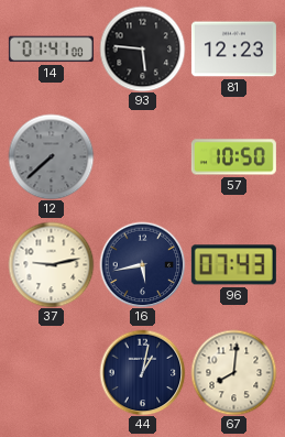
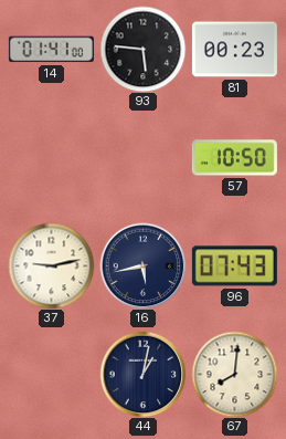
81: 12:23 -> 00:23 (234, 50)
12: 7:38 -> none (51, 156)
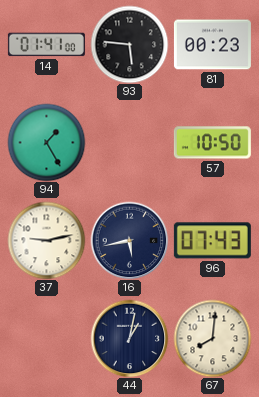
94: none -> 1:25 (46, 142)
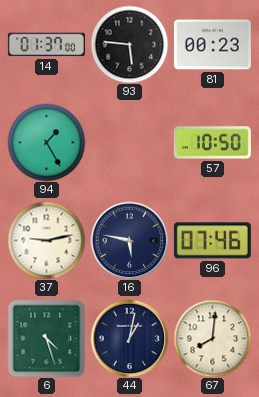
14: 01:41 -> 01:37 (46, 45)
16: 5:43 -> 5:47 (129, 240)
96: 07:43 -> 07:46 (212, 241)
6: none -> 4:27 (46, 338)
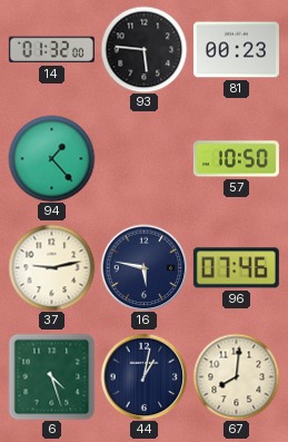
14: 01:37 -> 01:32 (51, 50)
94: 1:25 -> 1:23 (51, 158)
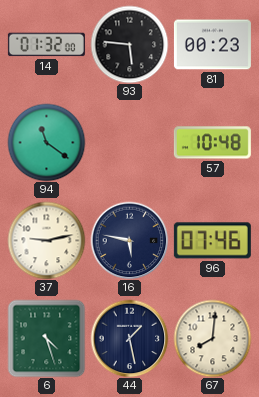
94: 1:23 -> 11:21 (46, 142)
57: 10:50 -> 10:48 (212, 143)
44: 1:02 -> 1:28 (129, 338)
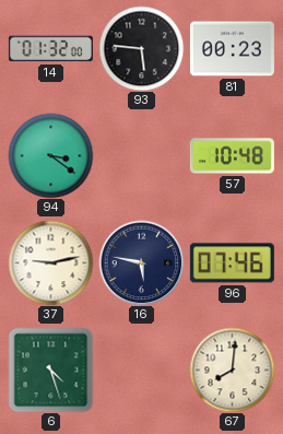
94: 11:21 -> 3:21 (50, 155)
44: 1:28 -> none (129, 338)
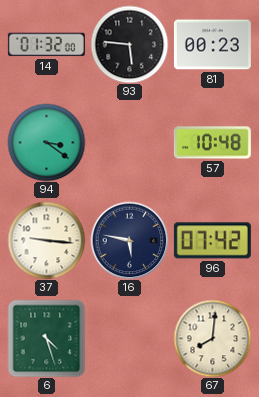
37: 9:13 -> 9:16 (46, 240)
96: 07:46 -> 07:42 (212, 241)
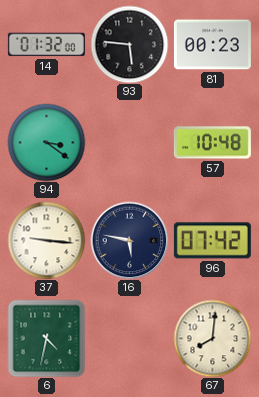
6: 4:27 -> 4:32 (46, 338)
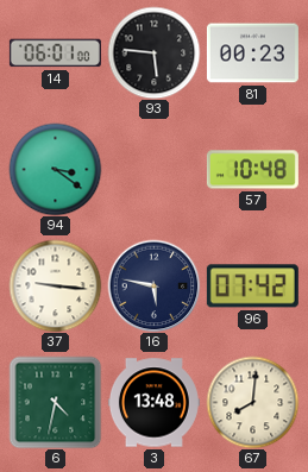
14: 01:32 -> 06:01 (55, 54)
3: none -> 13:48 (153, 403)
